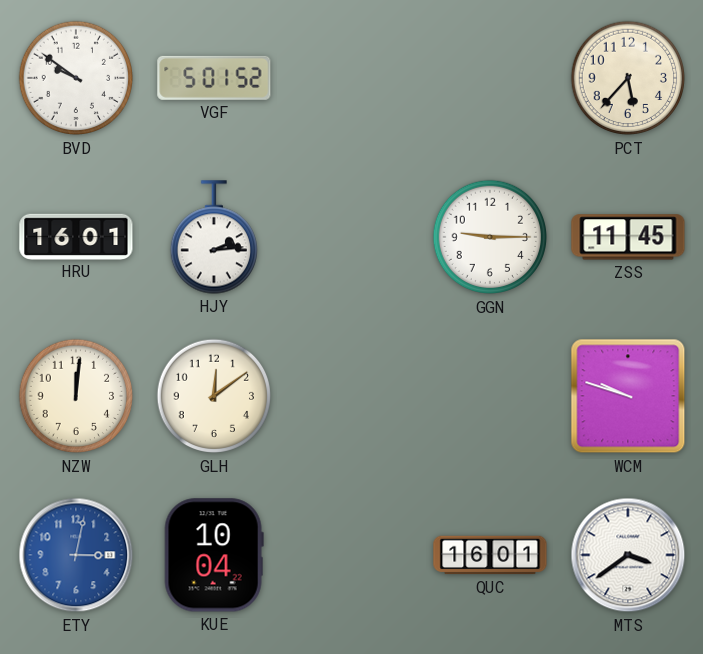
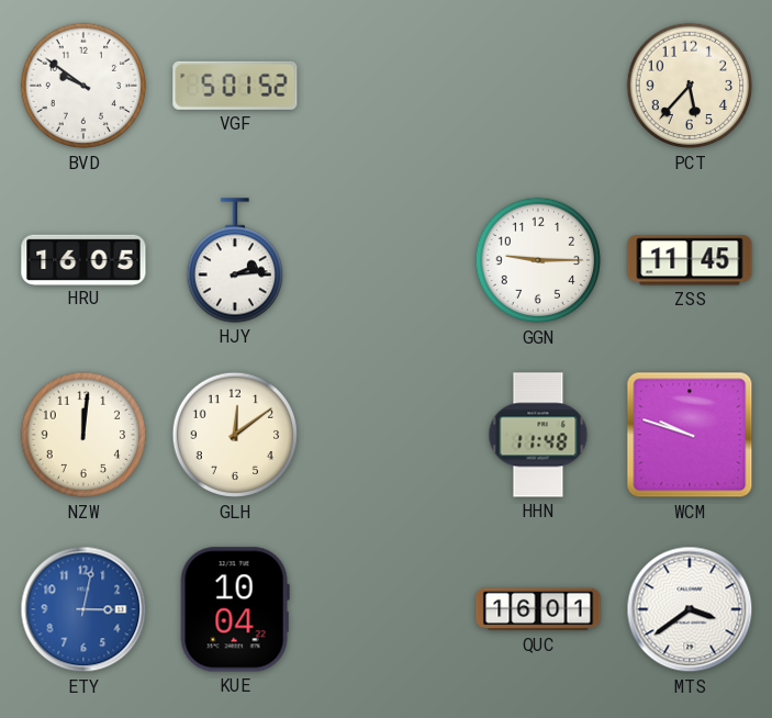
HRU: 16:01 -> 16:05 (83, 259)
HHN: none -> 11:48 (538, 435)
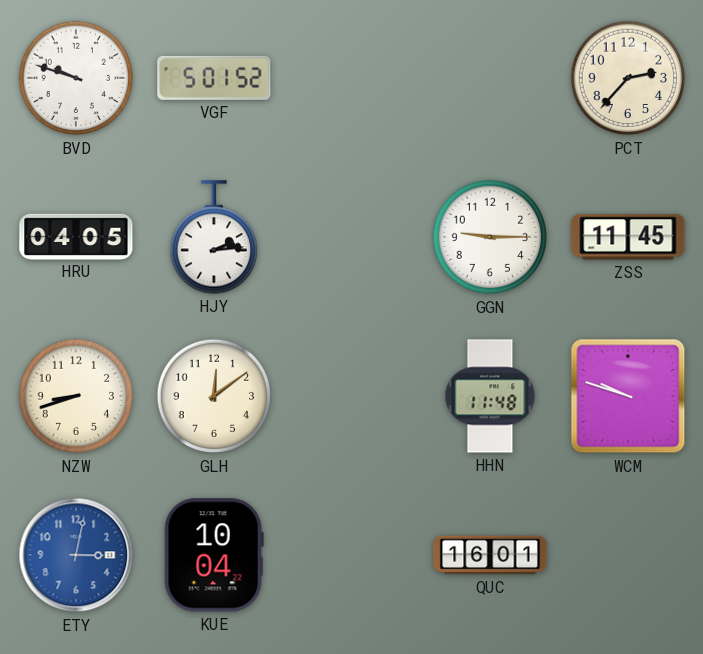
BVD: 9:51 -> 9:48 (76, 78)
PCT: 5:37 -> 2:37 (628, 78)
HRU: 16:05 -> 04:05 (76, 236)
NZW: 12:01 -> 8:42 (76, 396)
MTS: 3:39 -> none (690, 609)
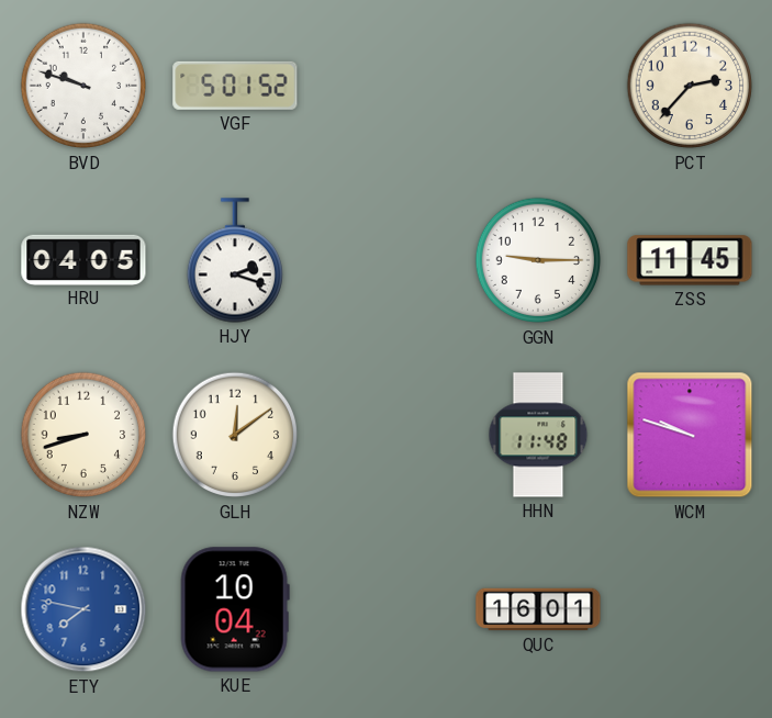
HJY: 2:14 -> 2:18 (234, 260)
ETY: 3:02 -> 7:47 (83, 609)
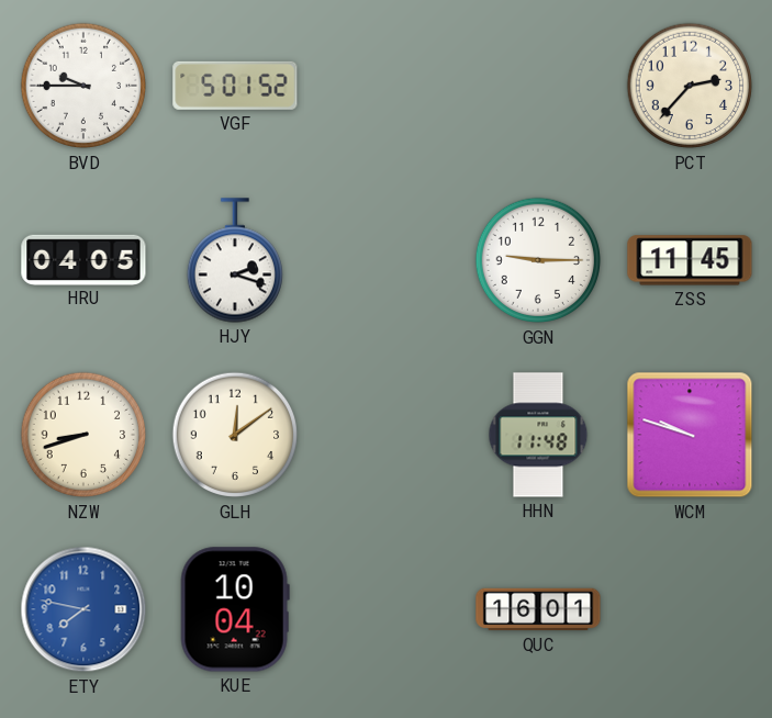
BVD: 9:48 -> 9:45 (83, 86)
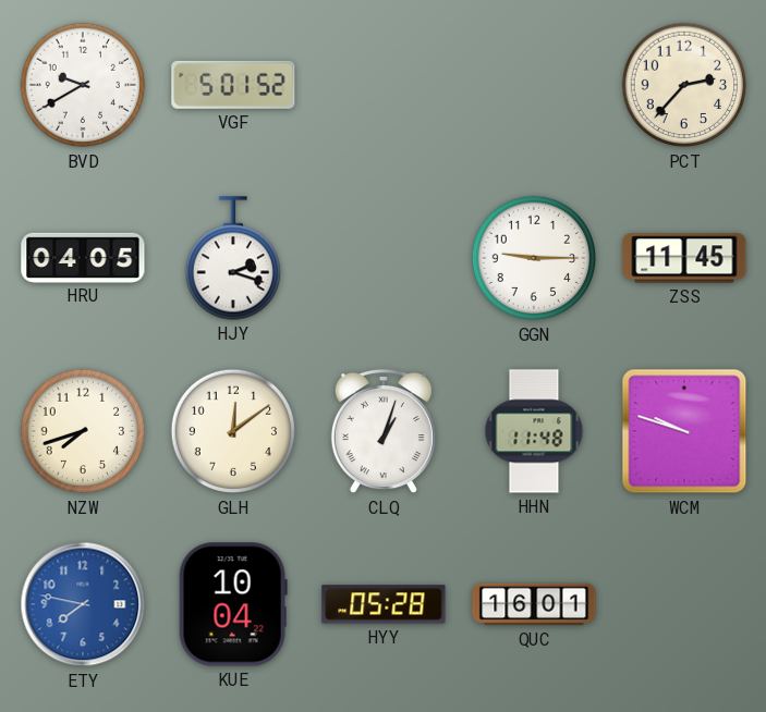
BVD: 9:45 -> 9:40 (83, 85)
NZW: 8:42 -> 7:42 (83, 431)
CLQ: none -> 1:03 (384, 431)
HYY: none -> 05:28 (384, 604)
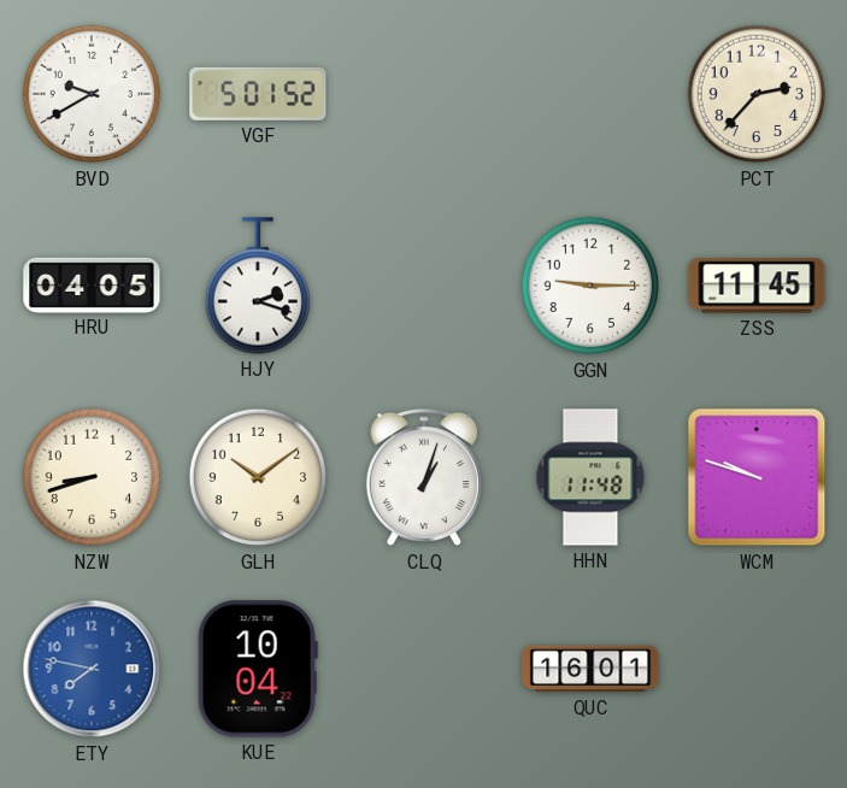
NZW: 7:42 -> 8:42 (92, 477)
GLH: 12:09 -> 10:09 (258, 477)
HYY: 05:28 -> none (384, 604)
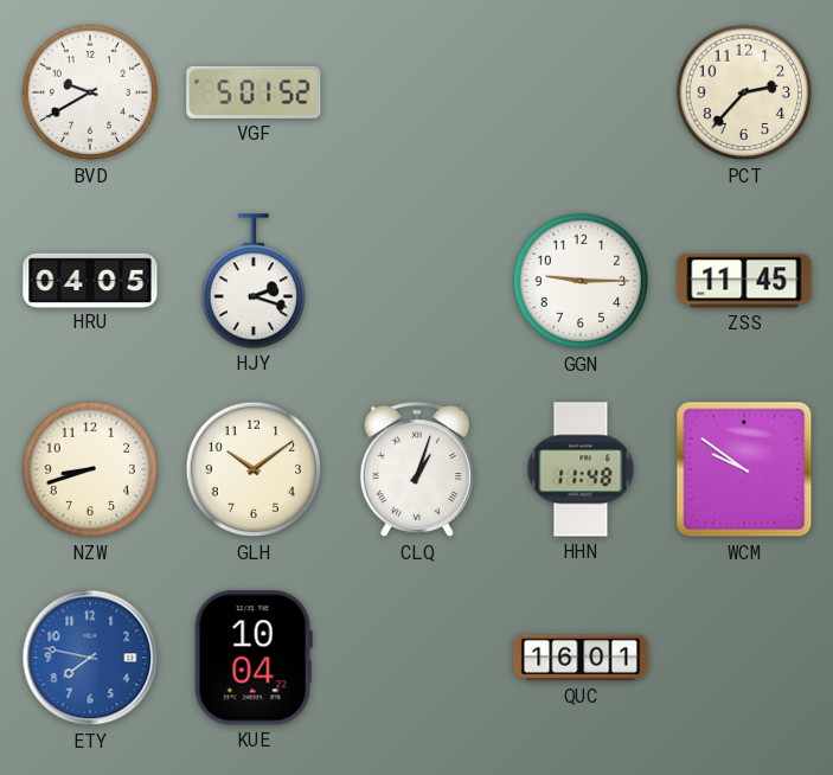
WCM: 9:48 -> 9:51 (744, 469)
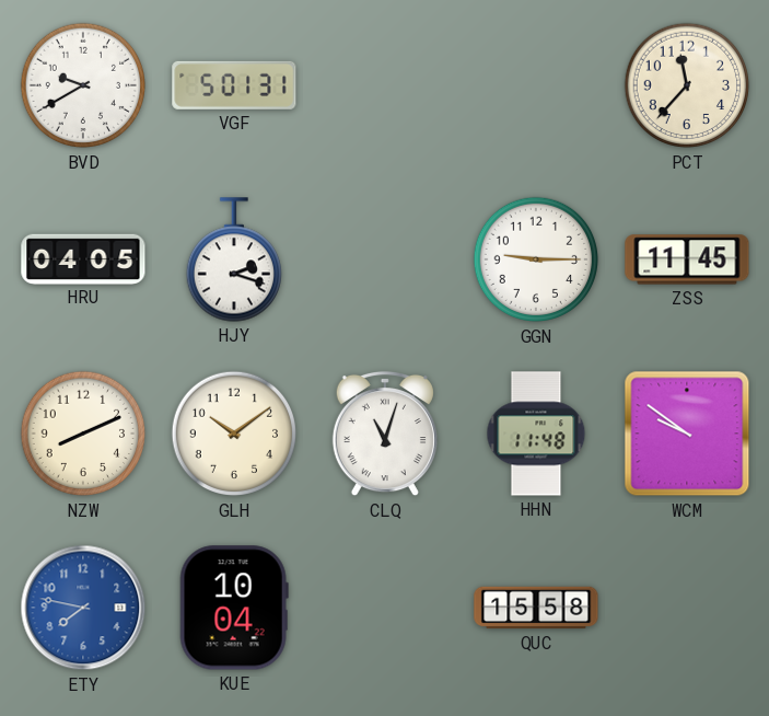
VGF: 5:01:52 -> 5:01:31 (234, 85)
PCT: 2:37 -> 11:37 (687, 85)
NZW: 8:42 -> 8:11 (83, 434)
CLQ: 1:03 -> 11:03 (385, 434)
QUC: 16:01 -> 15:58 (536, 608)
